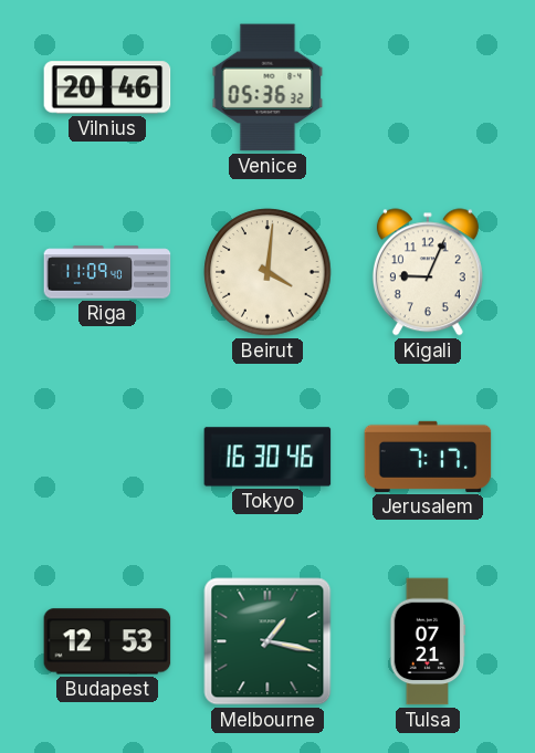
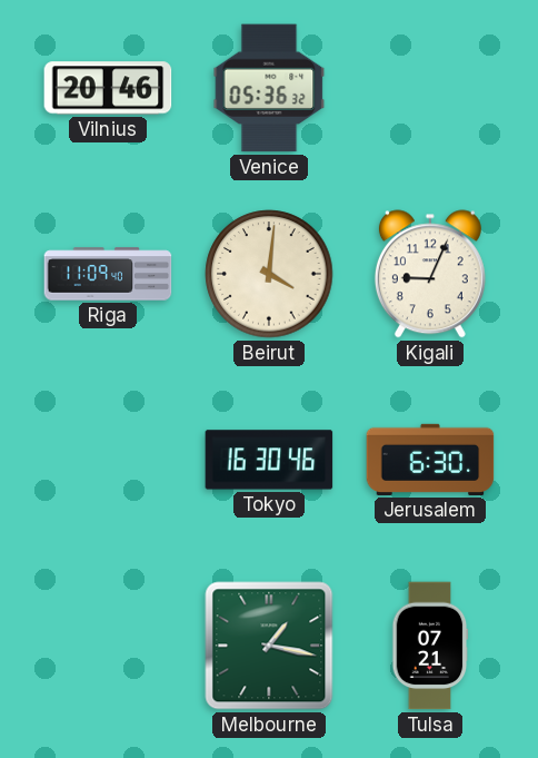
Jerusalem: 7:17 -> 6:30 (430, 460)
Budapest: 12:53 -> none (107, 641)
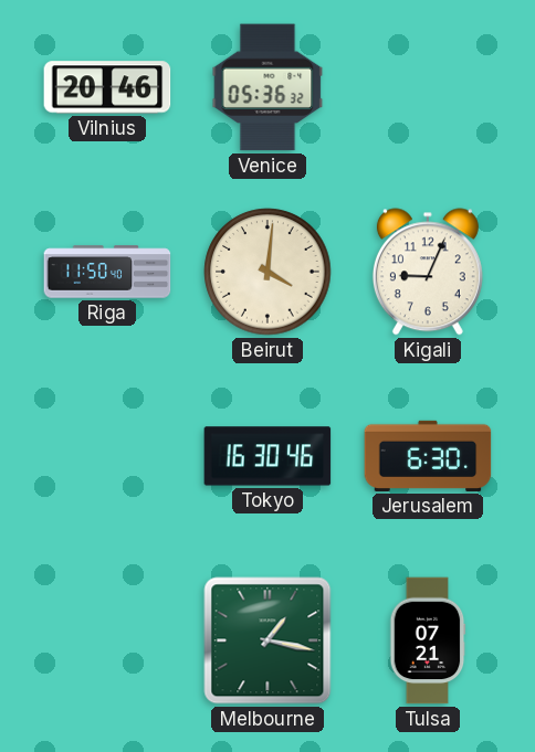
Riga: 11:09 -> 11:50 (107, 272)
